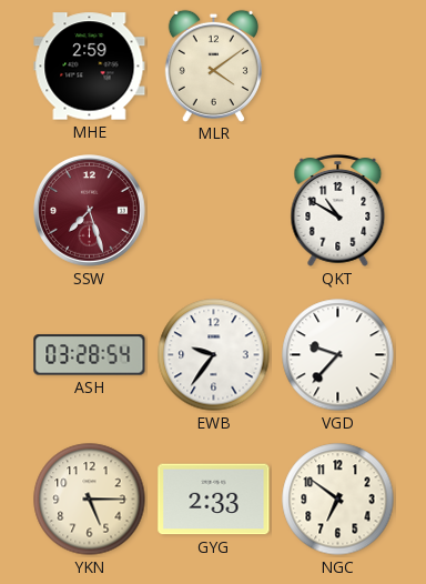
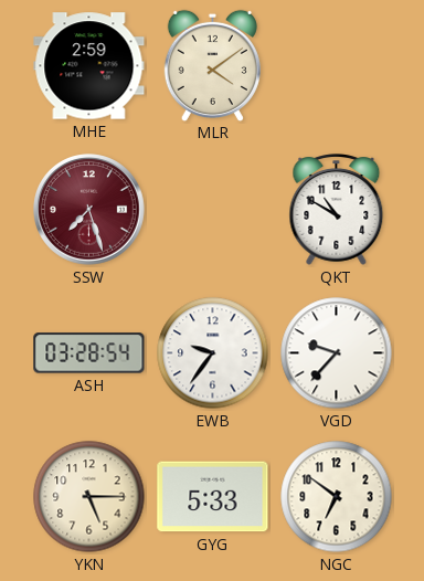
GYG: 2:33 -> 5:33 (213, 497)
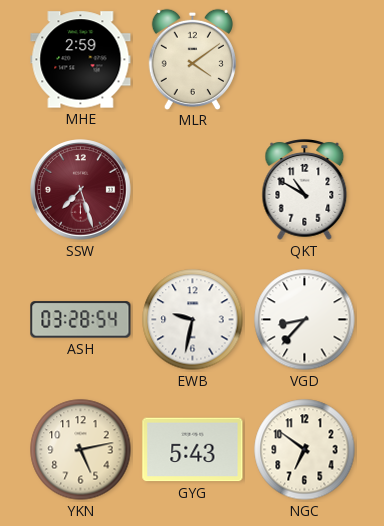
EWB: 9:36 -> 9:32 (193, 320)
VGD: 9:37 -> 8:37 (305, 320)
YKN: 5:15 -> 5:13 (81, 450)
GYG: 5:33 -> 5:43 (193, 450)
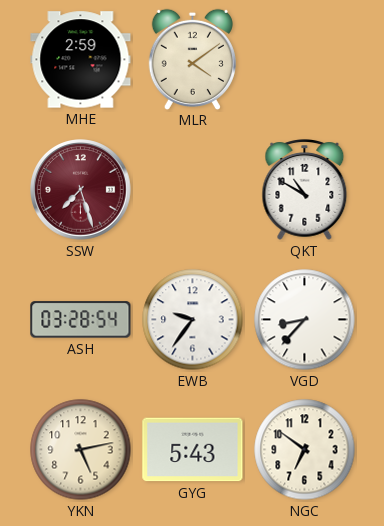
EWB: 9:32 -> 9:36 (193, 320)
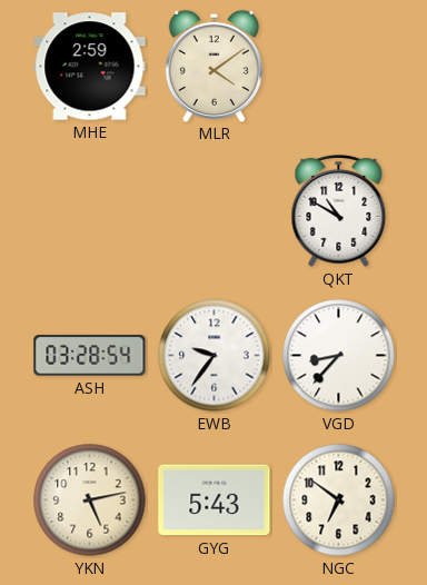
SSW: 7:27 -> none (81, 190)
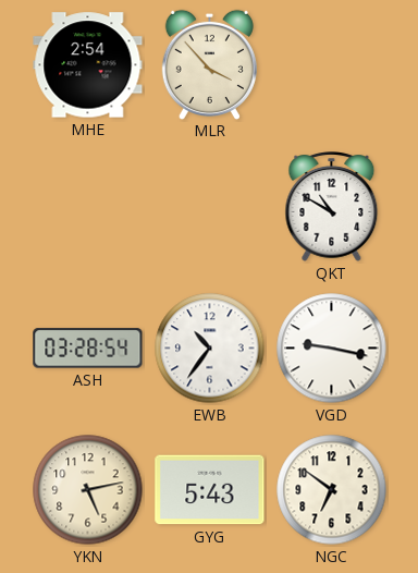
MHE: 2:59 -> 2:54 (88, 65)
MLR: 4:09 -> 3:53 (209, 64)
EWB: 9:36 -> 10:36 (210, 349)
VGD: 8:37 -> 9:17 (332, 349)
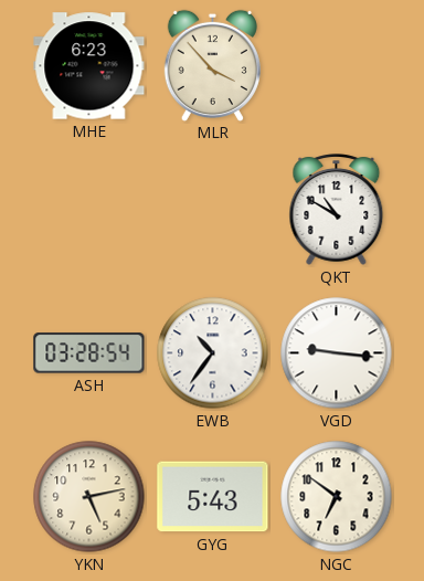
MHE: 2:54 -> 6:23 (89, 66)
VGD: 9:17 -> 9:16 (337, 353)
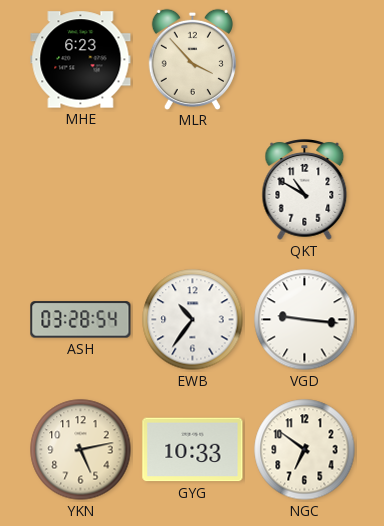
GYG: 5:43 -> 10:33 (193, 450)
